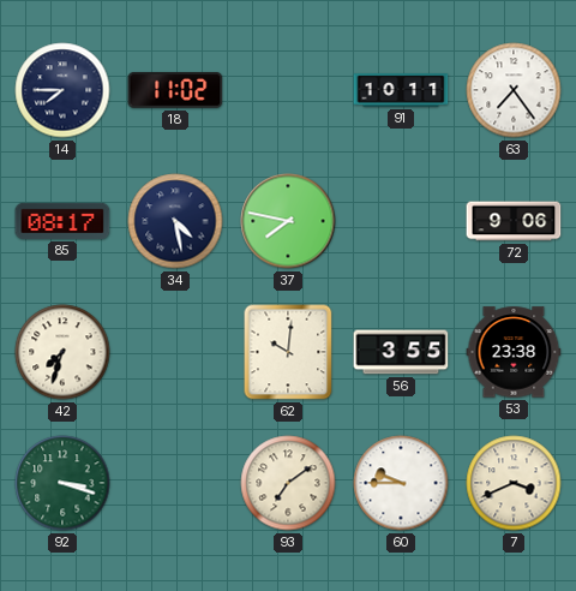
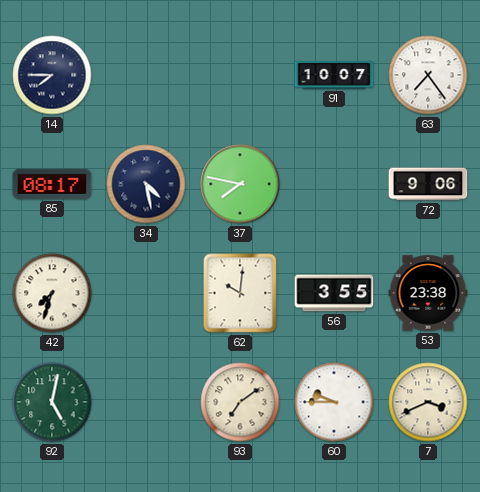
18: 11:02 -> none (175, 90)
91: 10:11 -> 10:07 (334, 75)
92: 3:18 -> 5:02 (52, 402)
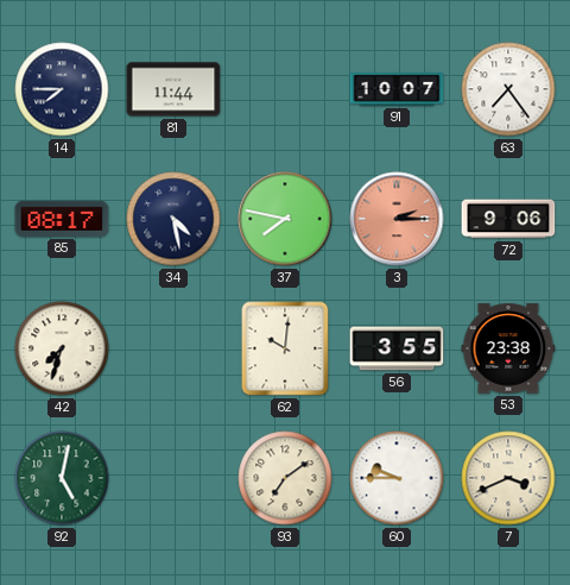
81: none -> 11:44 (173, 89)
3: none -> 2:15 (397, 219)
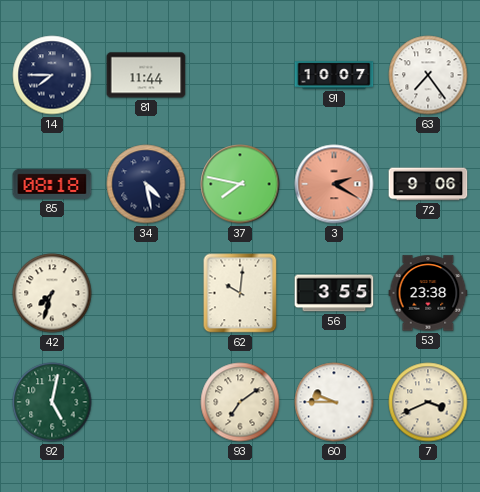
85: 08:17 -> 08:18 (52, 184)
3: 2:15 -> 2:20 (334, 184)
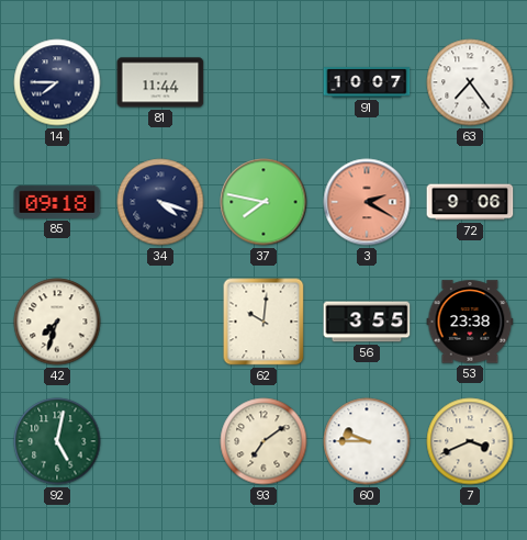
85: 08:18 -> 09:18 (57, 202)
34: 4:28 -> 4:18 (160, 202)
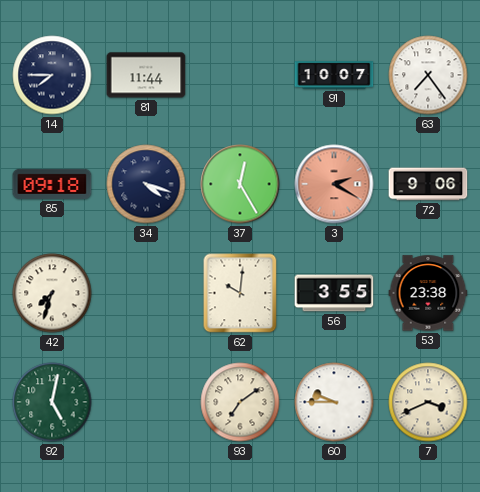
37: 7:47 -> 12:25 (240, 184)
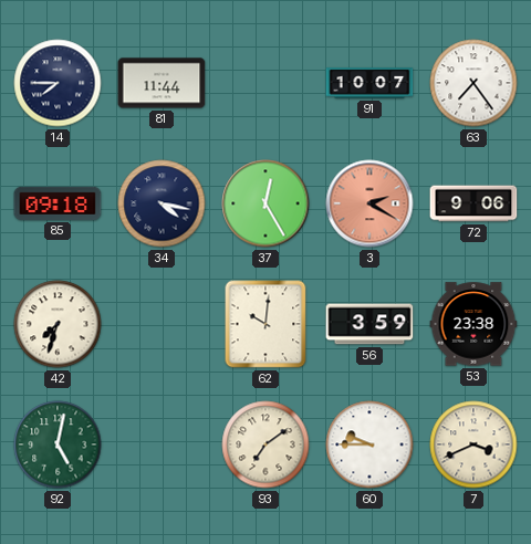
34: 4:18 -> 4:17 (162, 203)
56: 3:55 -> 3:59 (369, 324)
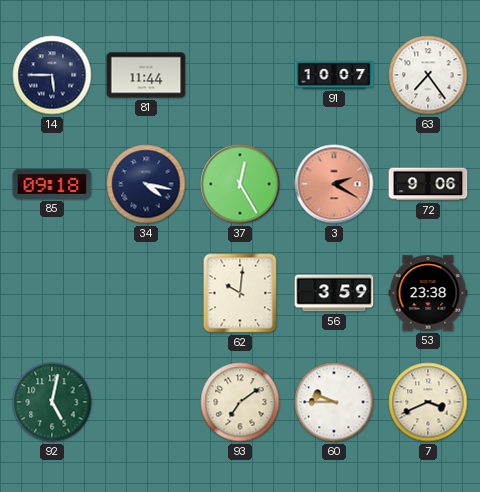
14: 7:45 -> 5:45 (52, 75)
42: 7:33 -> none (58, 324)
